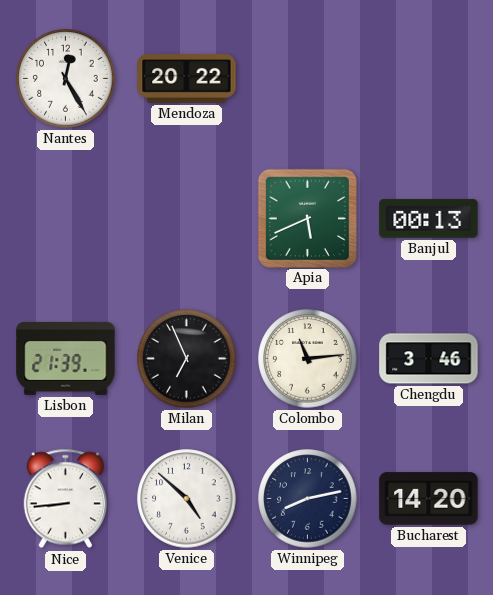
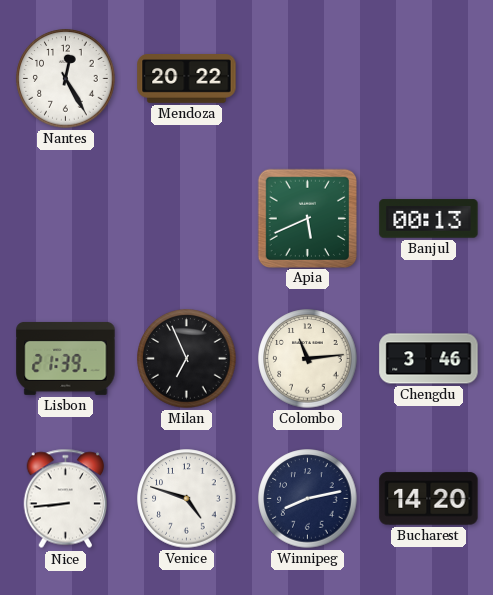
Venice: 4:52 -> 4:48 (187, 499)
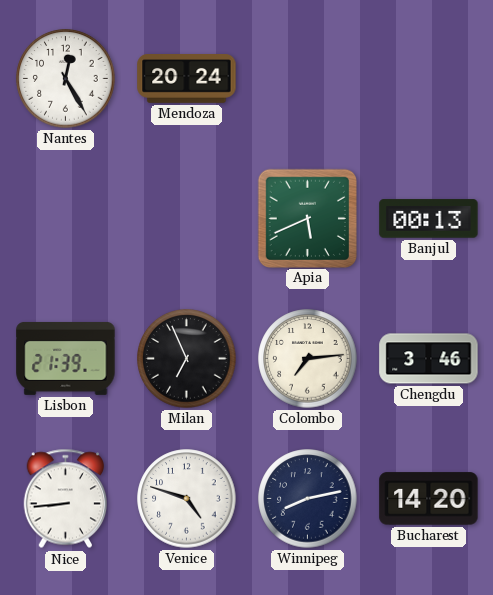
Mendoza: 20:22 -> 20:24 (187, 79)
Colombo: 11:14 -> 7:14 (308, 359)
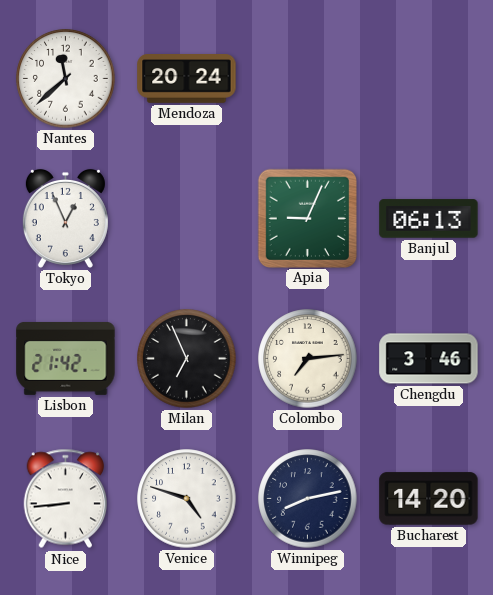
Nantes: 12:25 -> 11:38 (66, 79)
Tokyo: none -> 12:56 (65, 218)
Apia: 5:41 -> 9:04 (307, 218)
Banjul: 00:13 -> 06:13 (429, 219)
Lisbon: 21:39 -> 21:42 (66, 358)
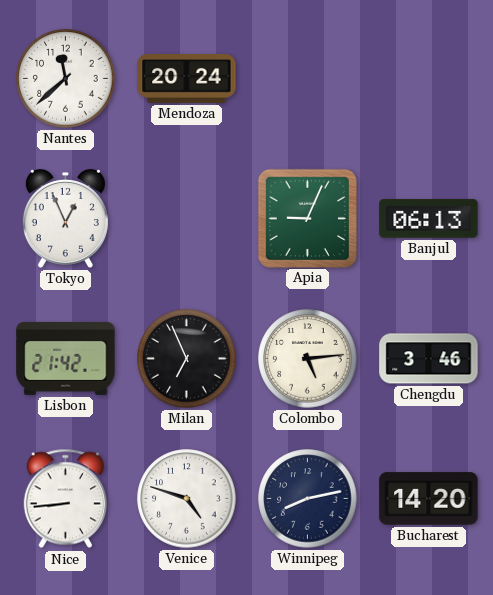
Colombo: 7:14 -> 5:14 (308, 359)
